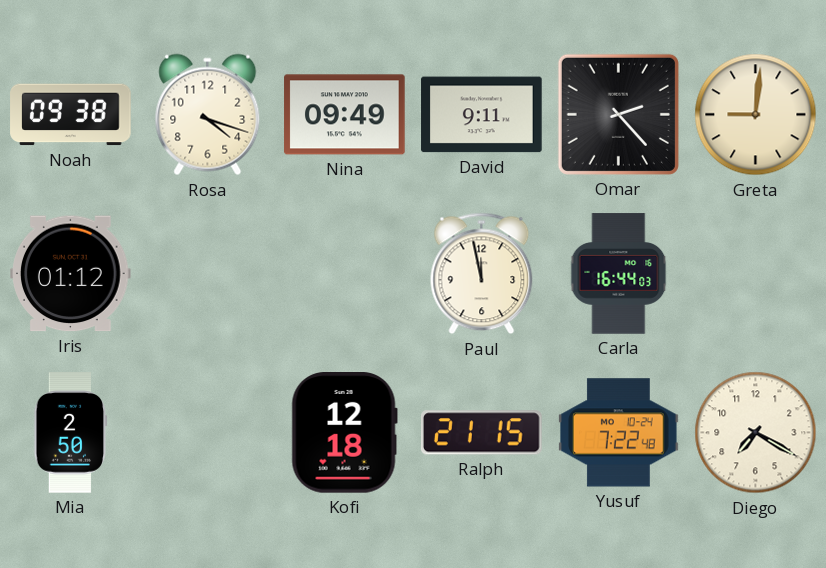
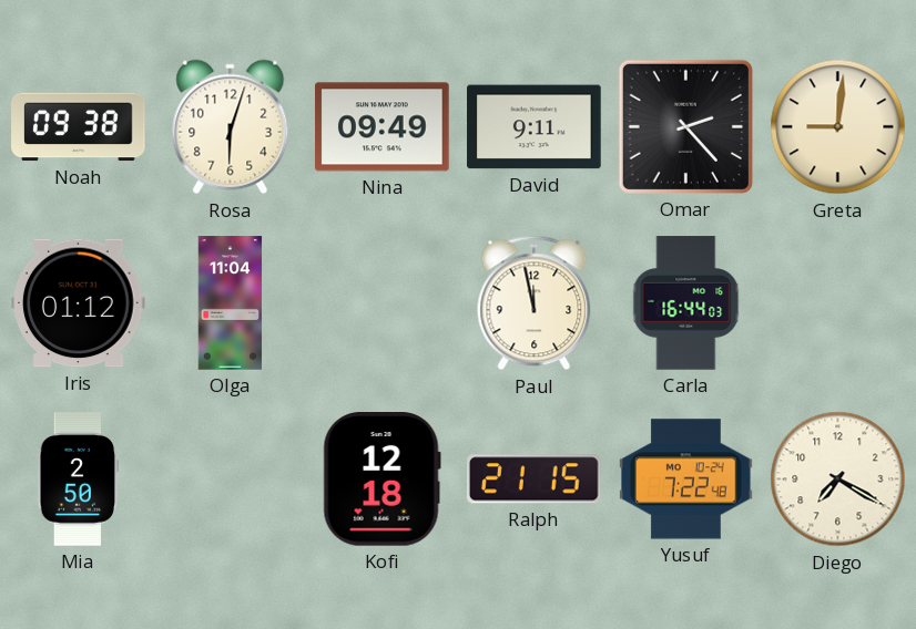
Rosa: 4:18 -> 6:03 (231, 127)
Olga: none -> 11:04 (231, 303)
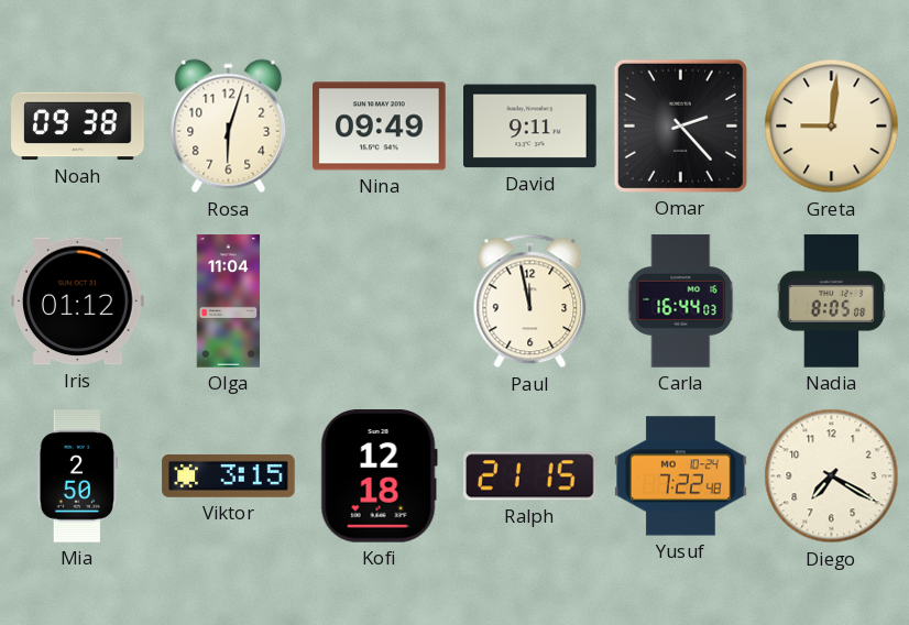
Nadia: none -> 8:05 (832, 301)
Viktor: none -> 3:15 (229, 475)
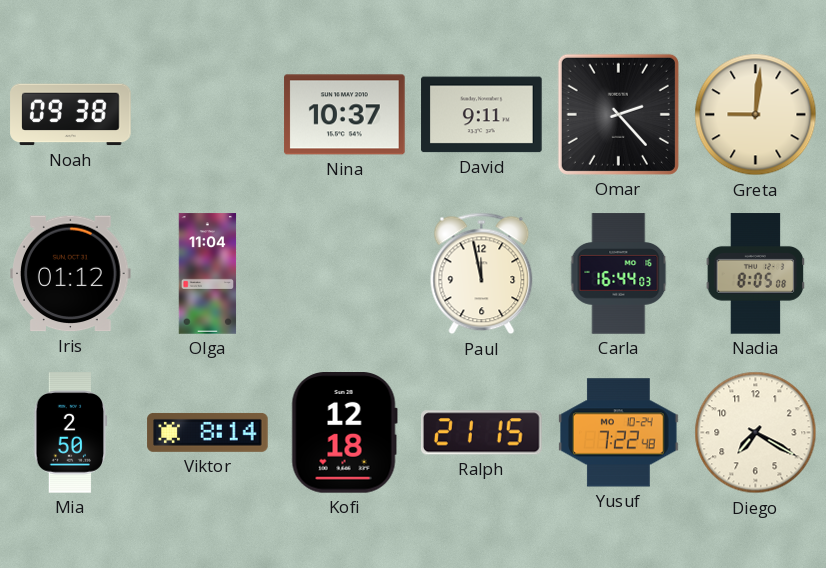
Rosa: 6:03 -> none (229, 127)
Nina: 09:49 -> 10:37 (345, 115)
Viktor: 3:15 -> 8:14 (208, 432)
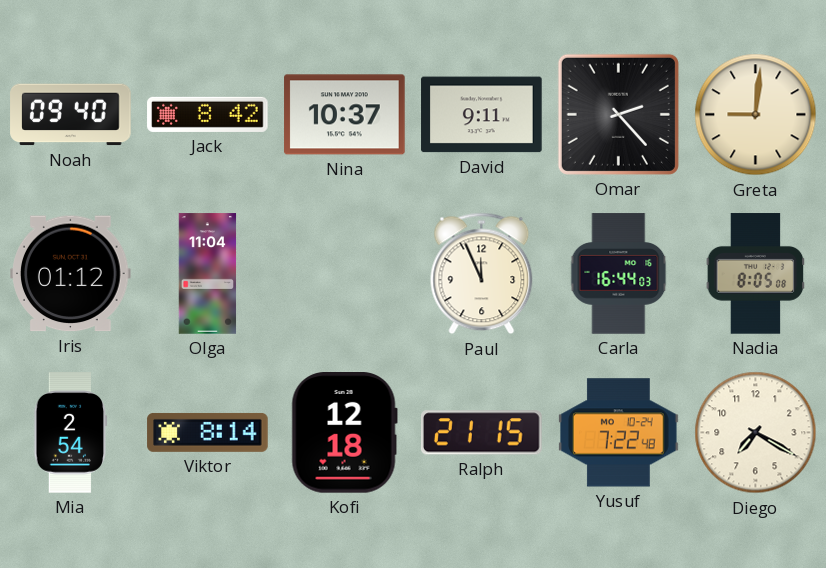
Noah: 09:38 -> 09:40 (71, 115)
Jack: none -> 8:42 (208, 114)
Paul: 11:58 -> 11:56 (482, 274)
Mia: 2:50 -> 2:54 (71, 433)
